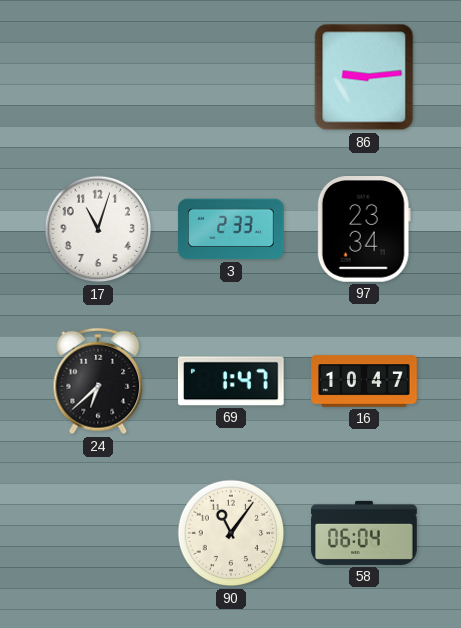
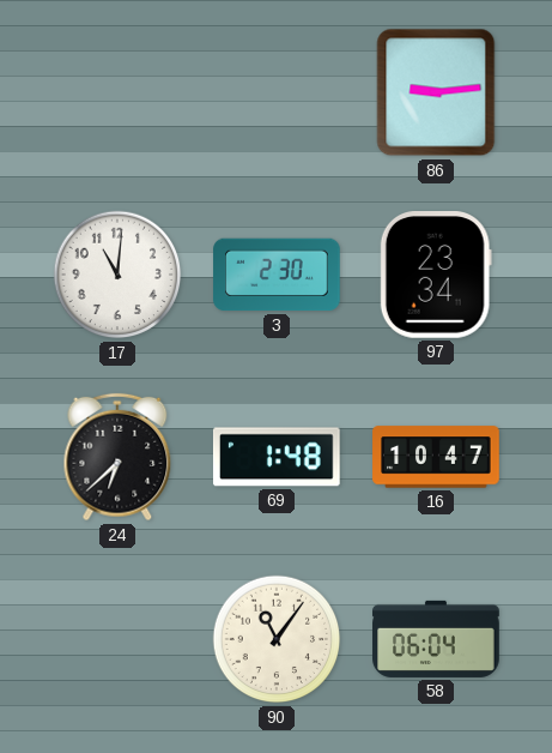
17: 11:03 -> 11:01 (117, 275)
3: 2:33 -> 2:30 (277, 275)
69: 1:47 -> 1:48 (277, 457)
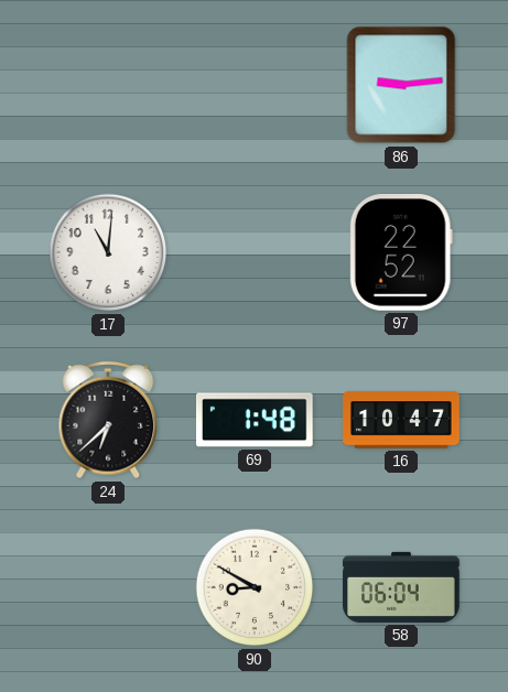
3: 2:30 -> none (277, 275)
97: 23:34 -> 22:52 (401, 253)
90: 11:06 -> 8:50 (255, 587)
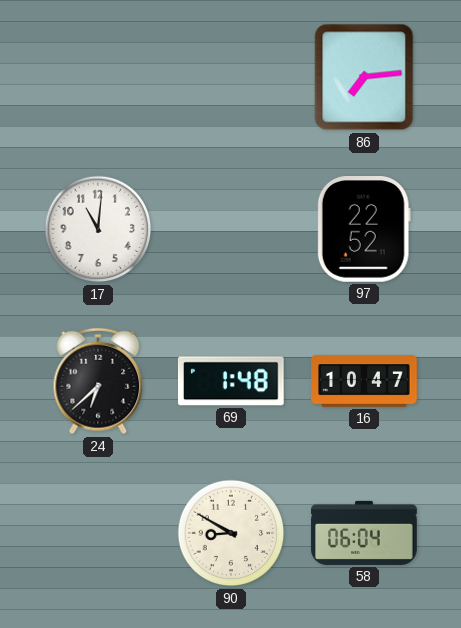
86: 9:14 -> 7:14 (364, 77)
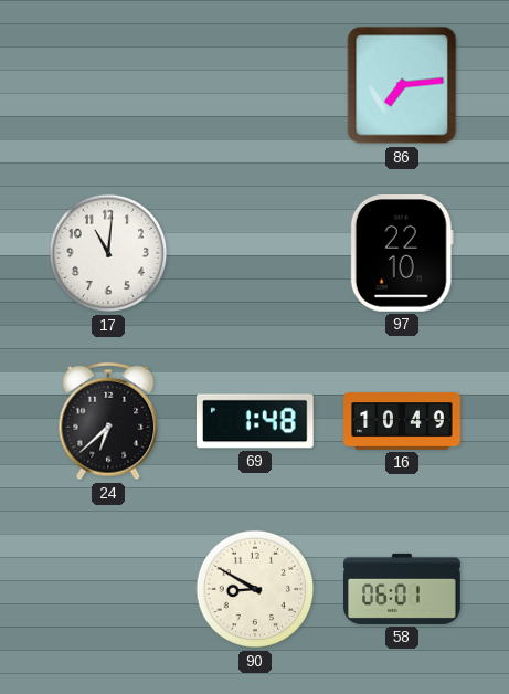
97: 22:52 -> 22:10 (402, 254)
16: 10:47 -> 10:49 (402, 421)
58: 06:04 -> 06:01 (402, 589)
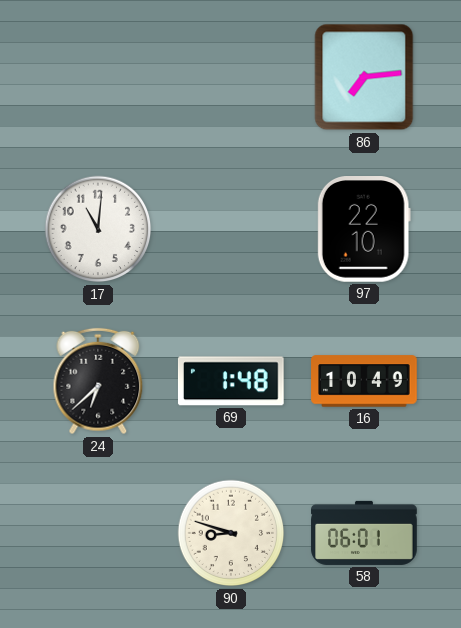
90: 8:50 -> 8:48 (231, 533)
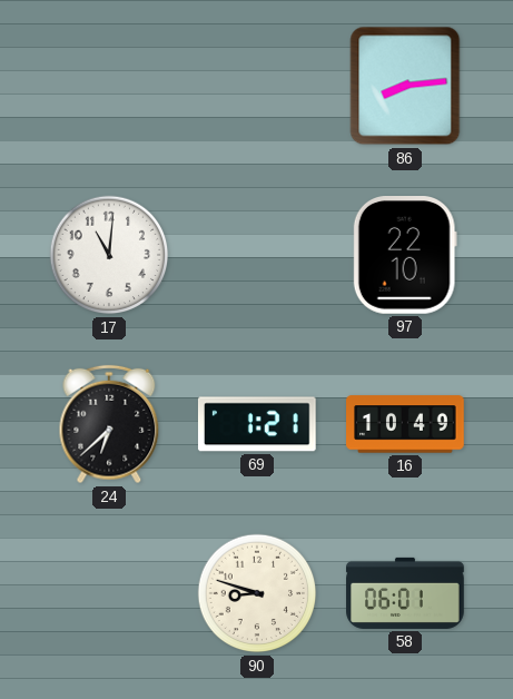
86: 7:14 -> 8:14 (405, 86)
69: 1:48 -> 1:21 (257, 424)
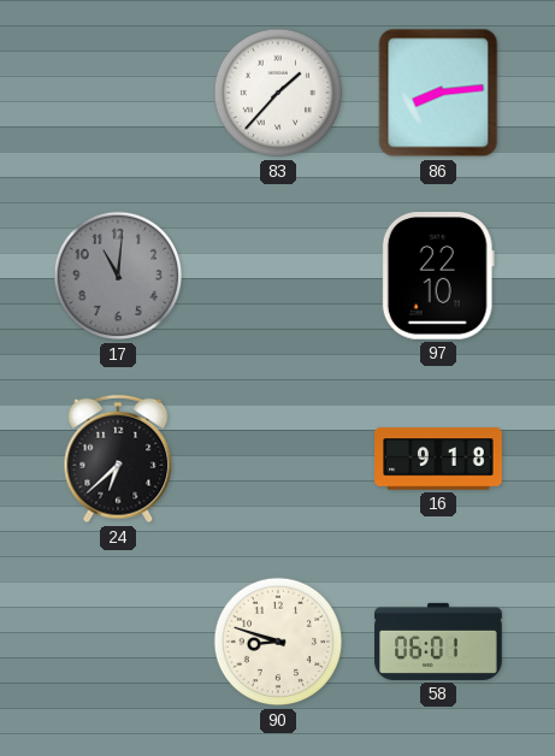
83: none -> 1:37 (278, 93)
17 dial: white -> grey (118, 276)
69: 1:21 -> none (257, 424)
16: 10:49 -> 9:18 (438, 459)
